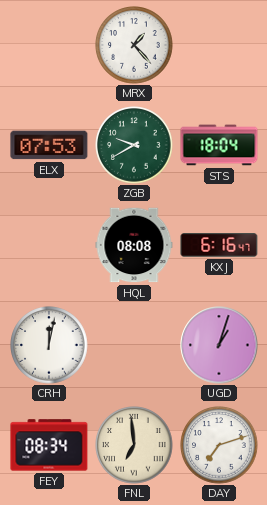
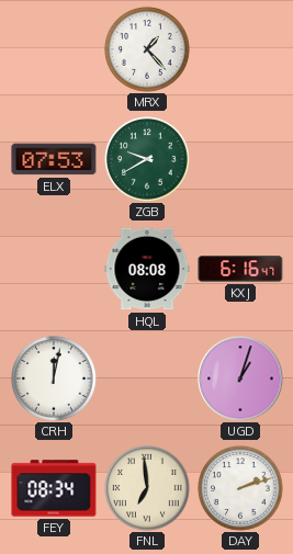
STS: 18:04 -> none (219, 145)
DAY: 7:12 -> 2:12 (240, 488)
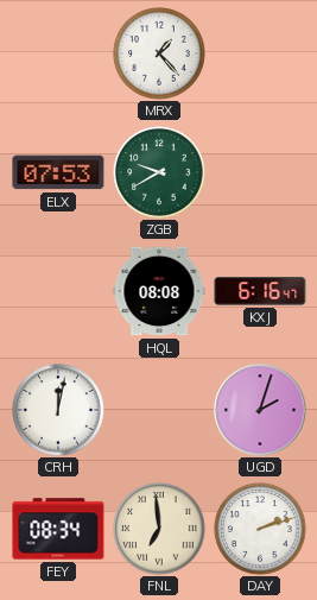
UGD: 1:03 -> 2:03 (260, 410)
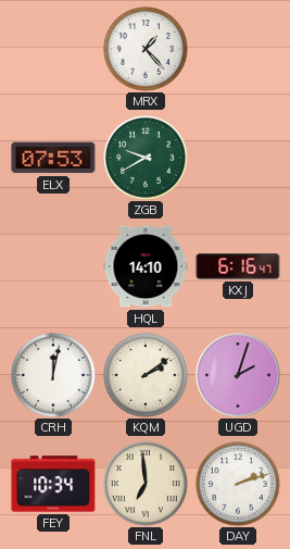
HQL: 08:08 -> 14:10 (146, 266)
KQM: none -> 2:09 (146, 375)
FEY: 08:34 -> 10:34 (53, 484)
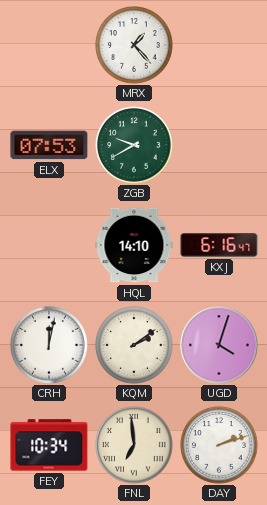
UGD: 2:03 -> 4:03 (219, 345)
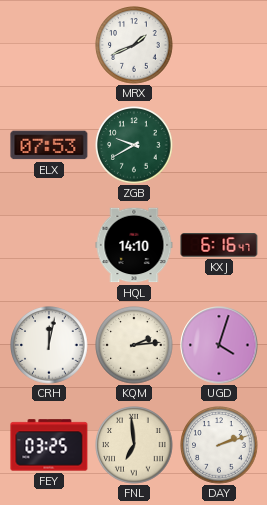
MRX: 1:23 -> 1:41 (134, 45)
KQM: 2:09 -> 2:14 (134, 345)
FEY: 10:34 -> 03:25 (49, 445)
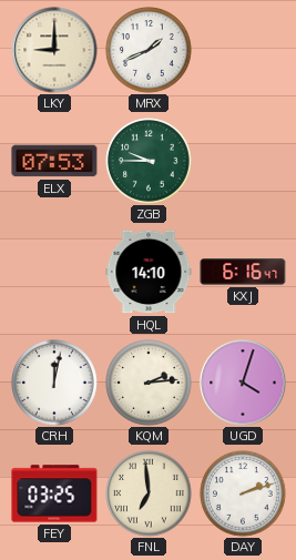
LKY: none -> 9:00 (54, 50)
ZGB: 9:40 -> 9:45 (149, 161)
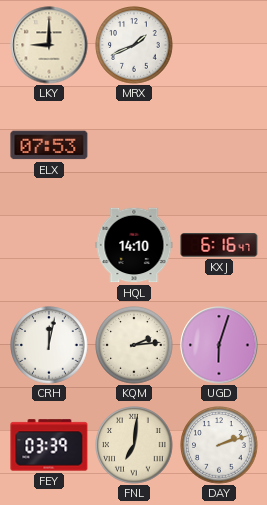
ZGB: 9:45 -> none (149, 161)
UGD: 4:03 -> 6:03 (219, 345)
FEY: 03:25 -> 03:39 (49, 445)
FNL: 6:59 -> 7:01 (134, 445)
